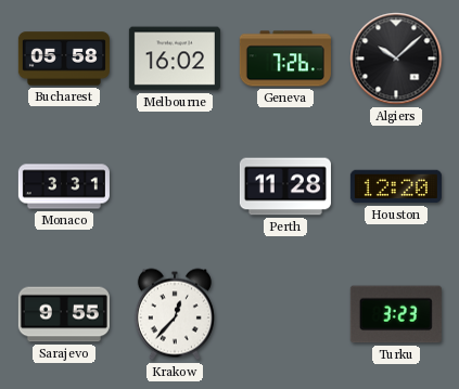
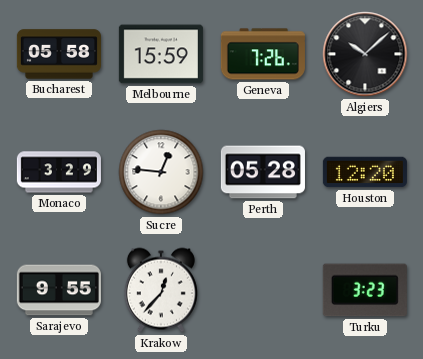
Melbourne: 16:02 -> 15:59 (161, 54)
Monaco: 3:31 -> 3:29 (59, 172)
Sucre: none -> 12:46 (161, 172)
Perth: 11:28 -> 05:28 (263, 172)
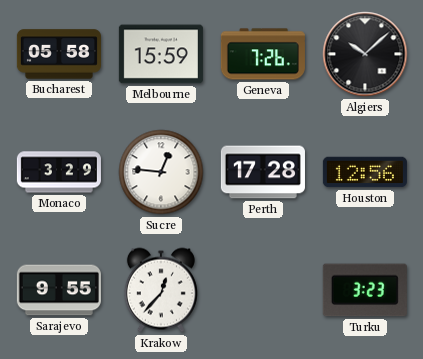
Perth: 05:28 -> 17:28 (263, 172)
Houston: 12:20 -> 12:56 (365, 172)
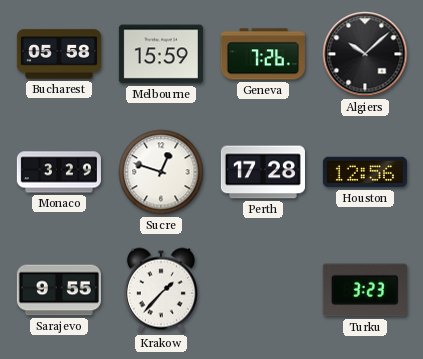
Sucre: 12:46 -> 12:48 (161, 172)
Krakow: 12:37 -> 1:37 (161, 290)
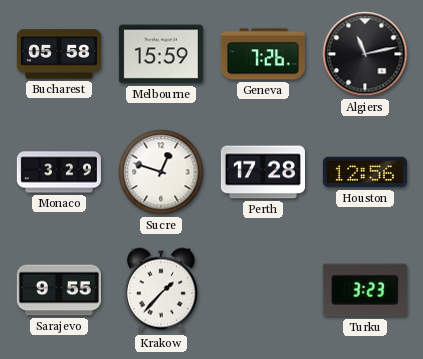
Algiers: 10:08 -> 11:13 (365, 54)
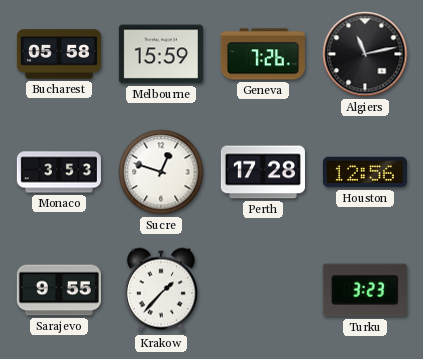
Monaco: 3:29 -> 3:53 (59, 172)
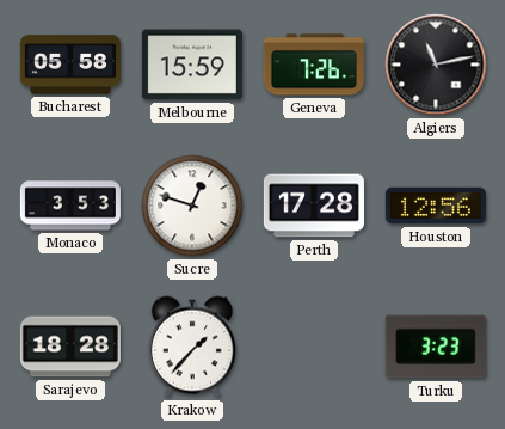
Sarajevo: 9:55 -> 18:28 (70, 347)
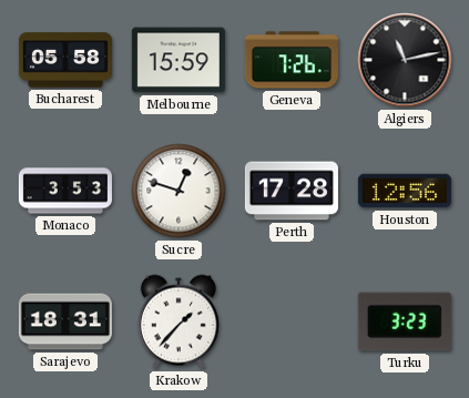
Sarajevo: 18:28 -> 18:31 (65, 322)
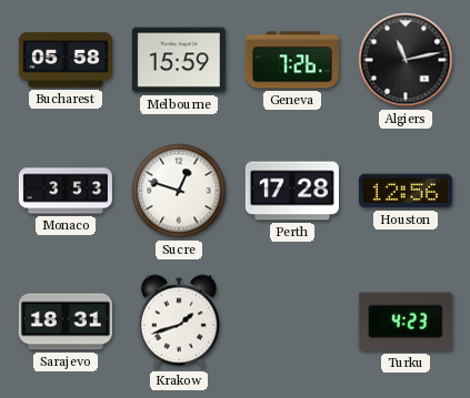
Krakow: 1:37 -> 1:42 (179, 322)
Turku: 3:23 -> 4:23 (406, 322)
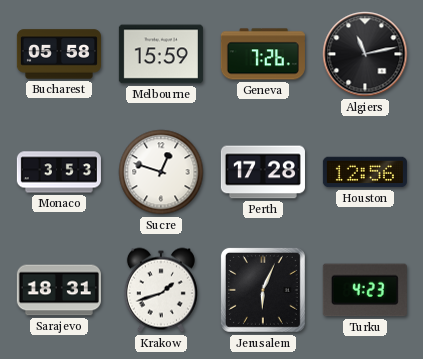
Jerusalem: none -> 6:04 (263, 290)
